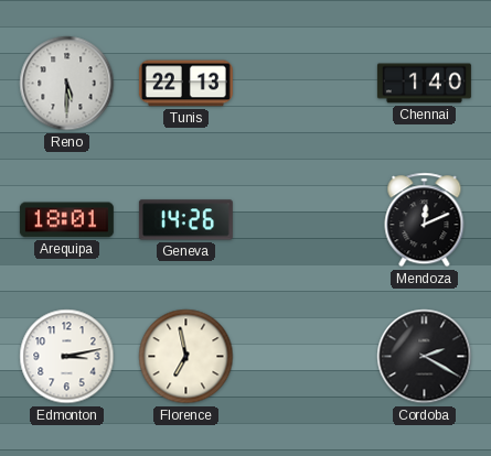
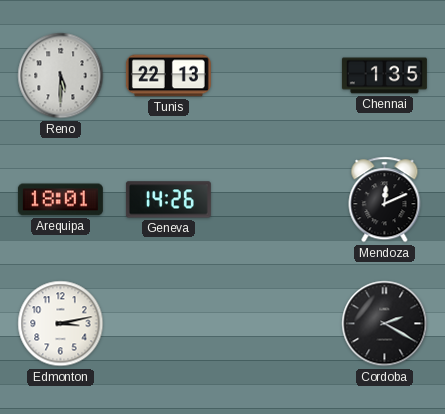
Chennai: 1:40 -> 1:35 (384, 76)
Florence: 6:58 -> none (186, 357)
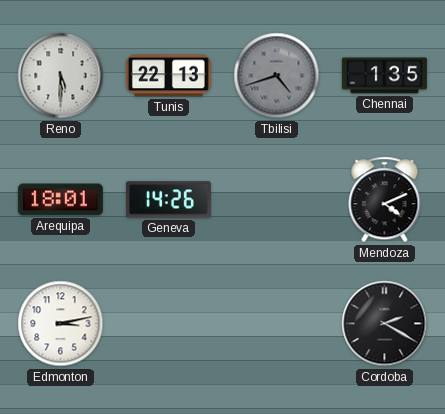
Tbilisi: none -> 4:42 (277, 76)
Mendoza: 12:11 -> 4:11 (385, 200)
